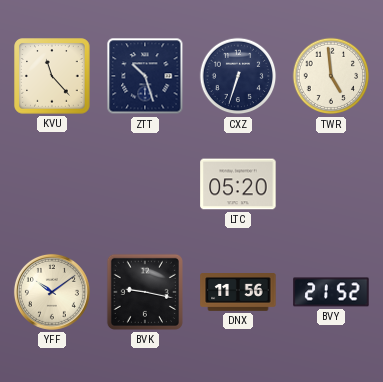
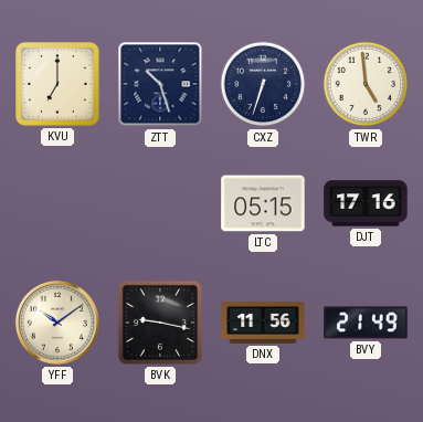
KVU: 11:23 -> 7:00 (57, 84)
LTC: 05:20 -> 05:15 (263, 203)
DJT: none -> 17:16 (366, 203)
BVY: 21:52 -> 21:49 (366, 323)
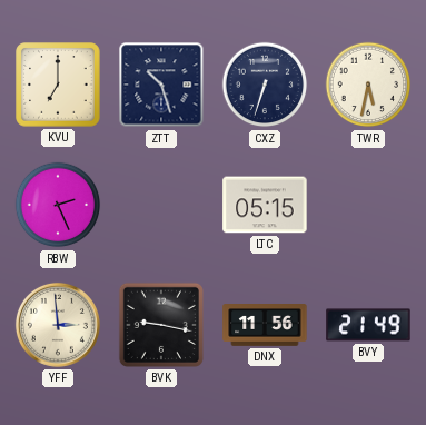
TWR: 4:59 -> 5:32 (368, 85)
RBW: none -> 2:26 (58, 205)
DJT: 17:16 -> none (366, 203)
YFF: 10:09 -> 2:59 (58, 325)
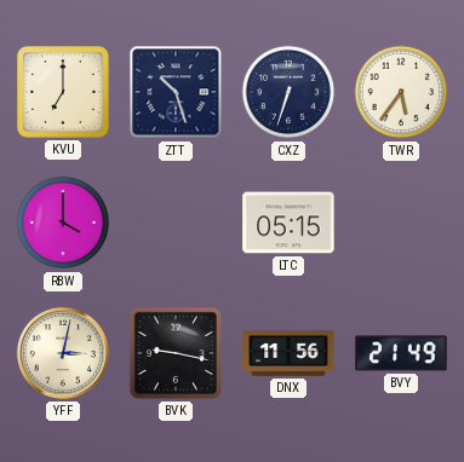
TWR: 5:32 -> 5:36 (401, 92)
RBW: 2:26 -> 4:00 (63, 223)
YFF: 2:59 -> 3:02 (63, 353)
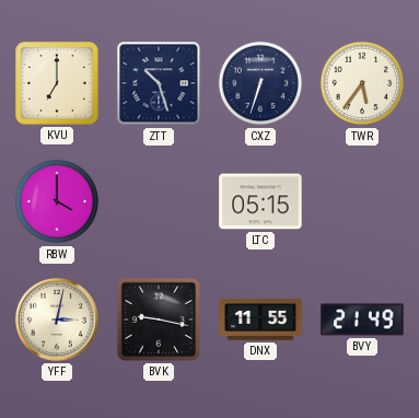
DNX: 11:56 -> 11:55 (260, 321)
